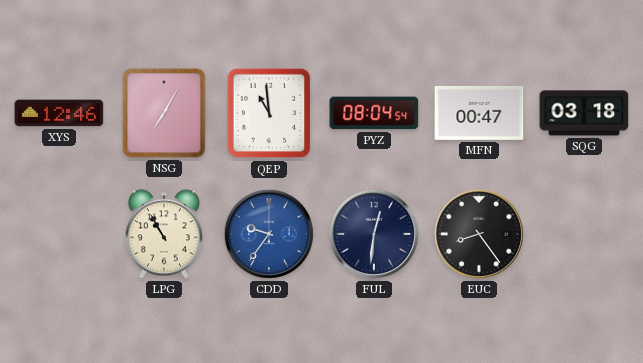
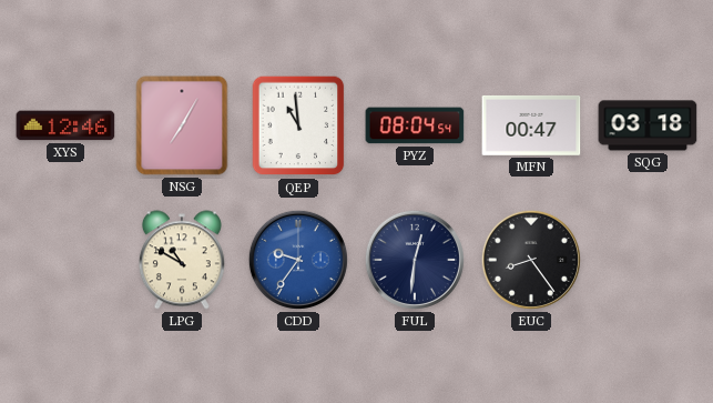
LPG: 10:55 -> 10:50 (182, 260)
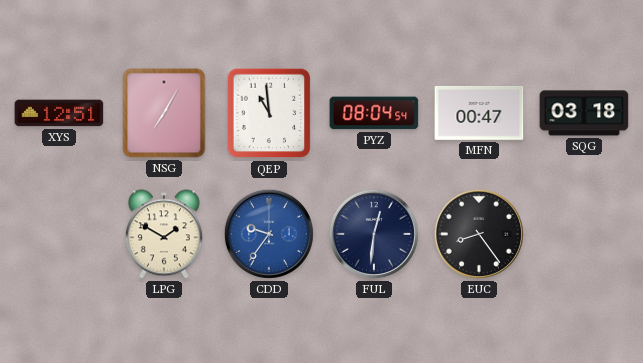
XYS: 12:46 -> 12:51 (59, 113)
LPG: 10:50 -> 1:50 (164, 234)
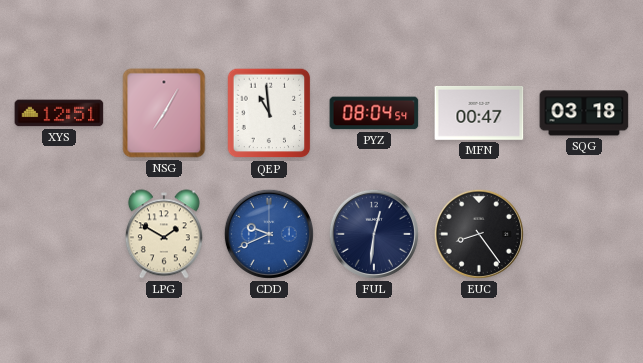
CDD: 9:36 -> 9:41 (269, 234)
